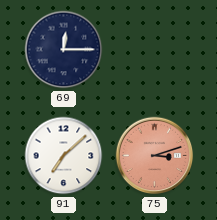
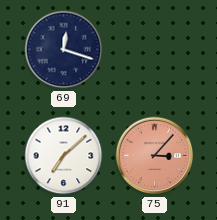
69: 12:15 -> 12:18 (64, 50)
75: 3:12 -> 3:07 (155, 156)
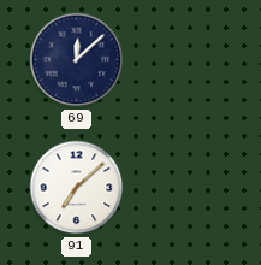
69: 12:18 -> 12:08 (77, 60)
75: 3:07 -> none (155, 156)
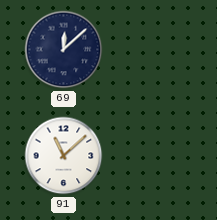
91: 7:08 -> 11:08 (64, 156)
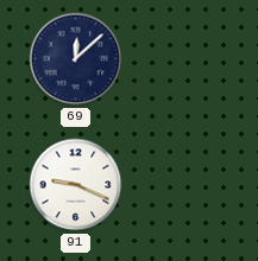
91: 11:08 -> 9:19 (76, 185)
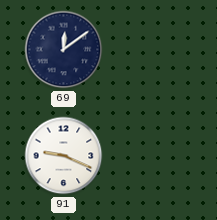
69: 12:08 -> 12:09 (64, 50)
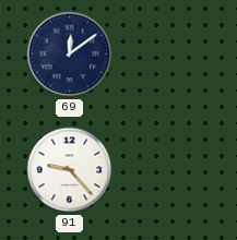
91: 9:19 -> 9:23 (70, 170)
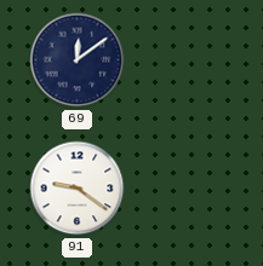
91: 9:23 -> 9:21 (78, 189)
